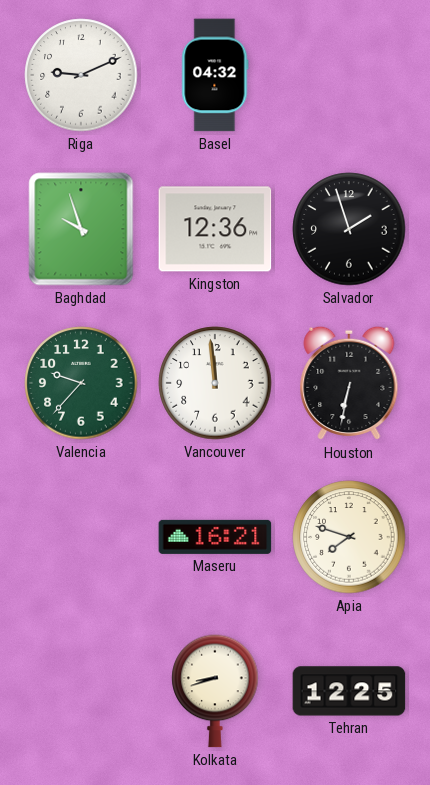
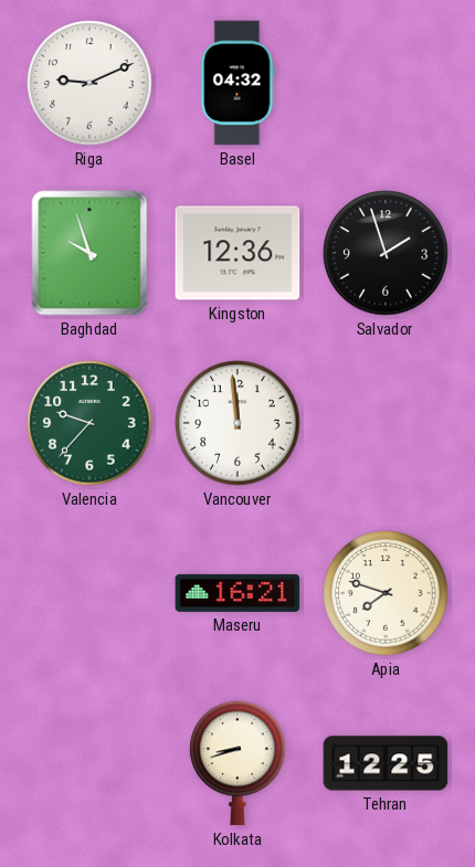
Houston: 6:32 -> none (349, 383)
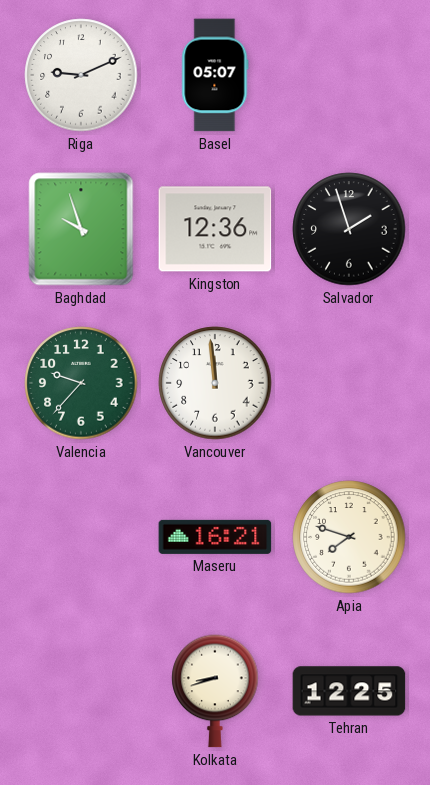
Basel: 04:32 -> 05:07 (215, 75)
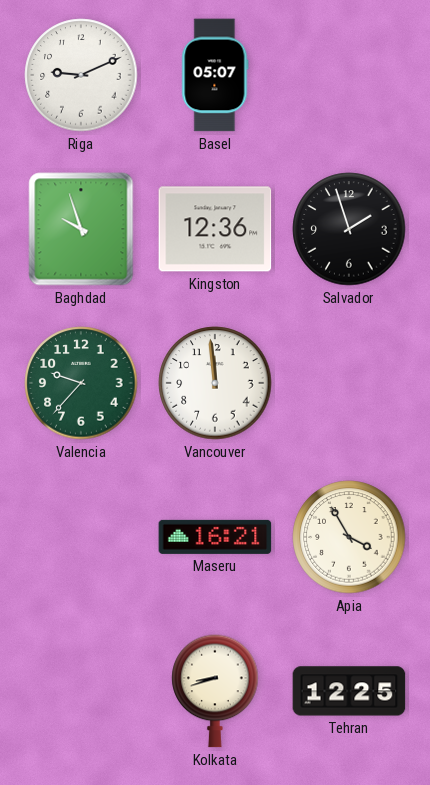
Apia: 7:48 -> 3:55 (349, 537)
